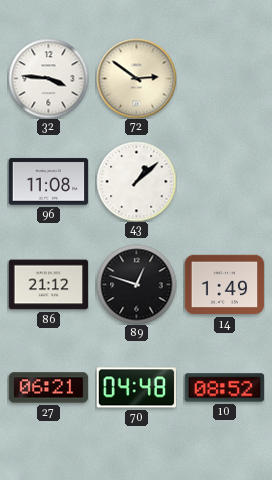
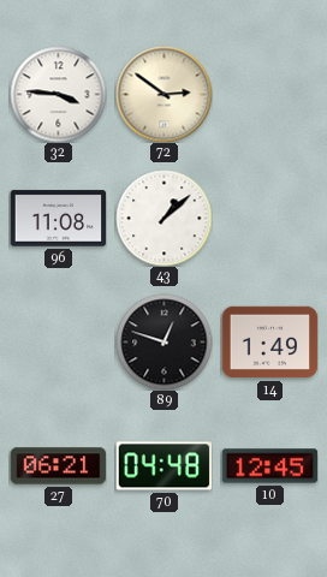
86: 21:12 -> none (48, 285)
10: 08:52 -> 12:45 (269, 466)
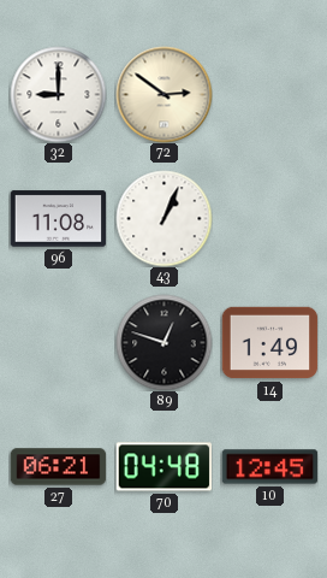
32: 3:46 -> 9:00 (58, 94)
43: 1:08 -> 1:04 (163, 218)
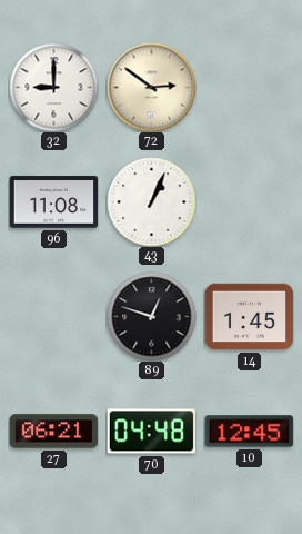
14: 1:49 -> 1:45 (249, 317)
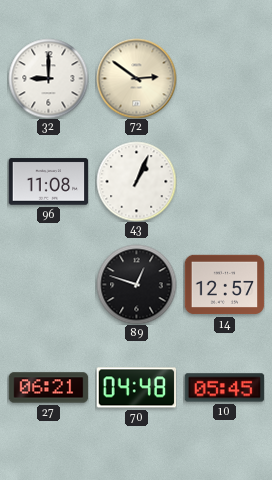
14: 1:45 -> 12:57 (224, 285)
10: 12:45 -> 05:45 (224, 388)
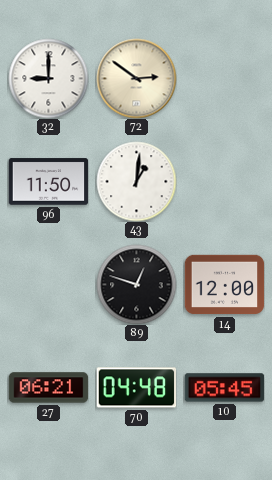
96: 11:08 -> 11:50 (48, 182)
43: 1:04 -> 1:01 (136, 181)
14: 12:57 -> 12:00 (224, 285)
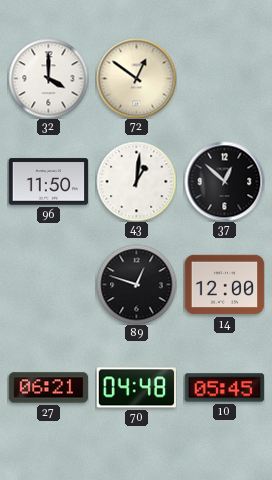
32: 9:00 -> 4:00 (48, 78)
72: 2:51 -> 12:51 (136, 78)
37: none -> 12:52 (224, 181)
